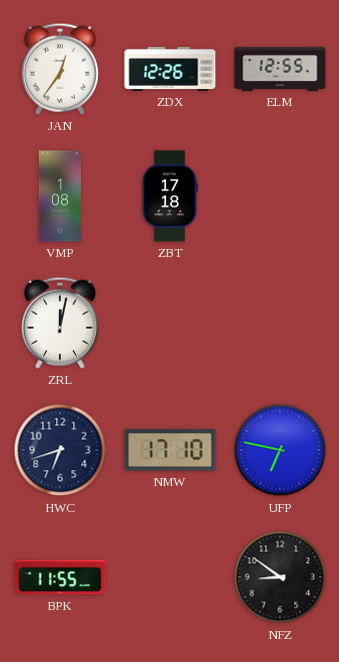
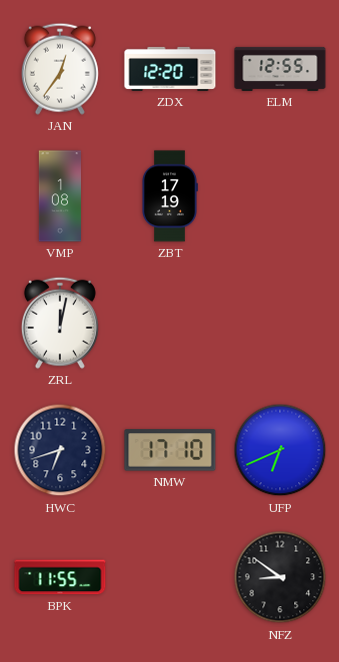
ZDX: 12:26 -> 12:20 (170, 69)
ZBT: 17:18 -> 17:19 (170, 196)
UFP: 6:47 -> 6:41 (280, 450)
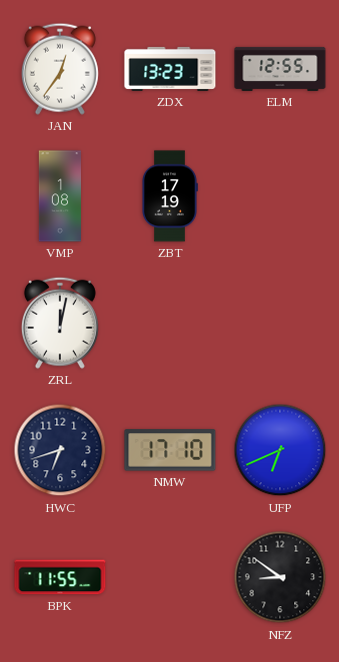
ZDX: 12:20 -> 13:23 (170, 69)
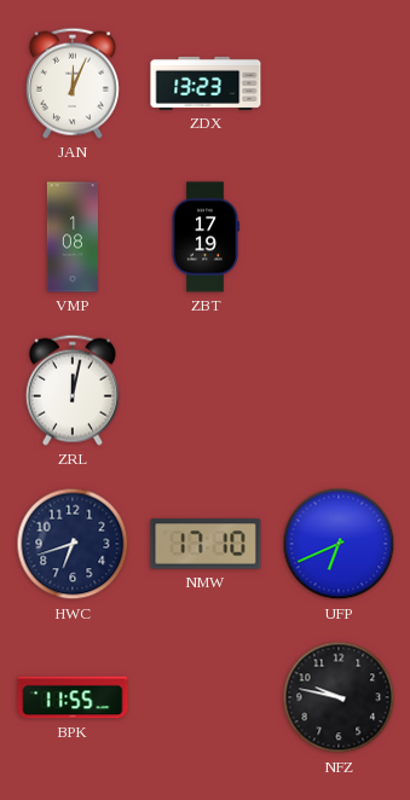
JAN: 12:36 -> 12:04 (73, 83)
ELM: 12:55 -> none (280, 69)
NFZ: 8:51 -> 9:47 (339, 697)
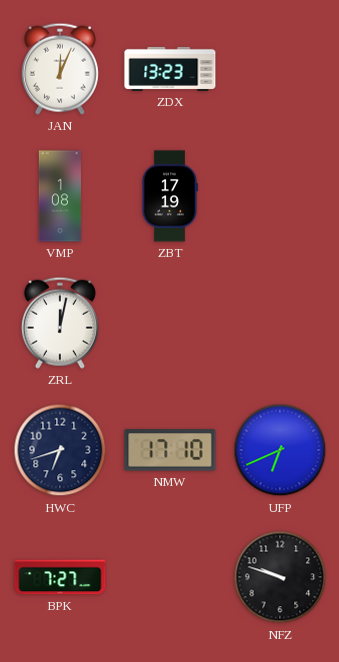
BPK: 11:55 -> 7:27 (60, 577)
NFZ: 9:47 -> 9:48 (280, 577)
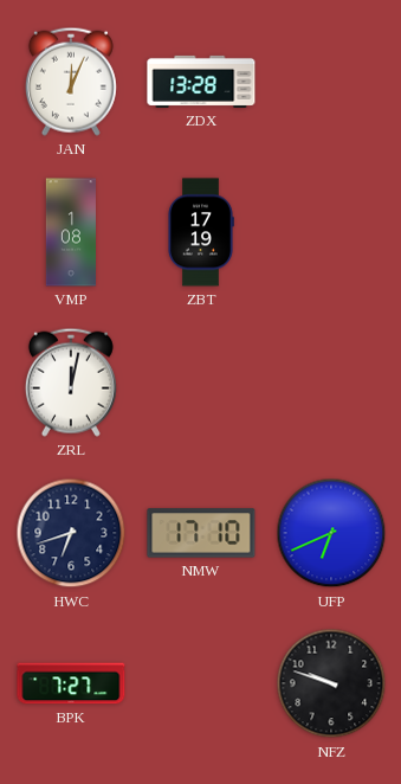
ZDX: 13:23 -> 13:28 (201, 82)
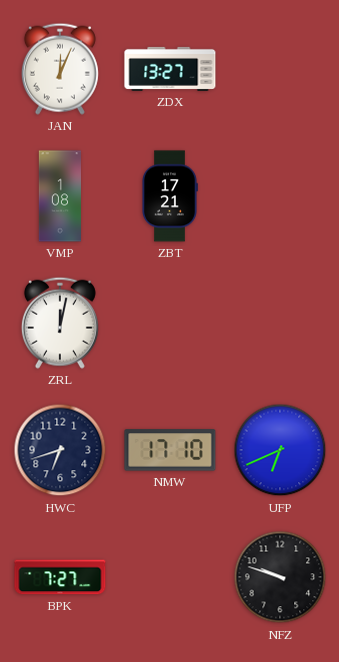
ZDX: 13:28 -> 13:27 (170, 69)
ZBT: 17:19 -> 17:21 (170, 196)
